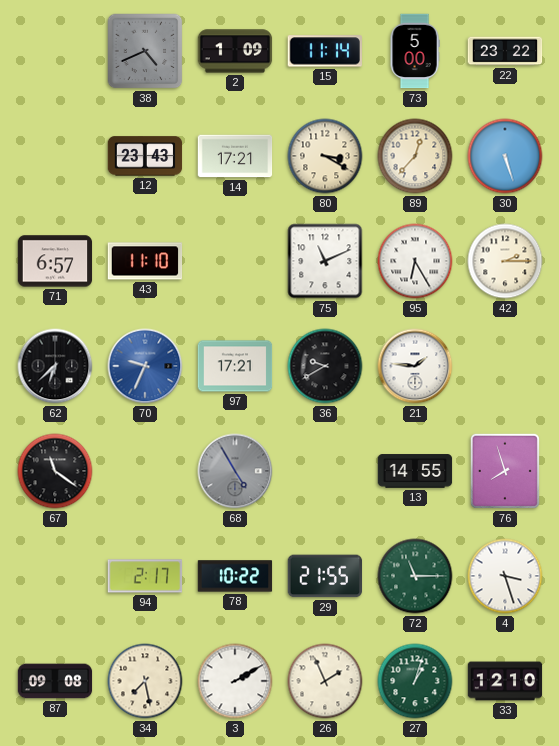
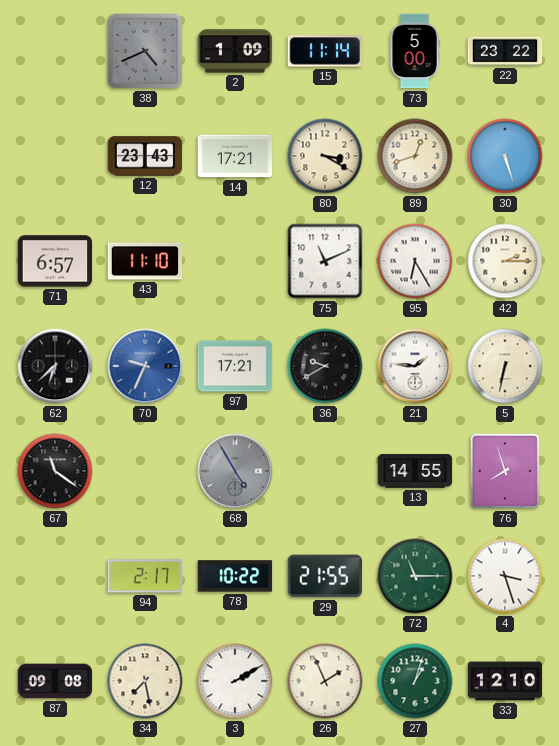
89: 12:37 -> 12:42 (415, 156)
5: none -> 6:32 (505, 366)
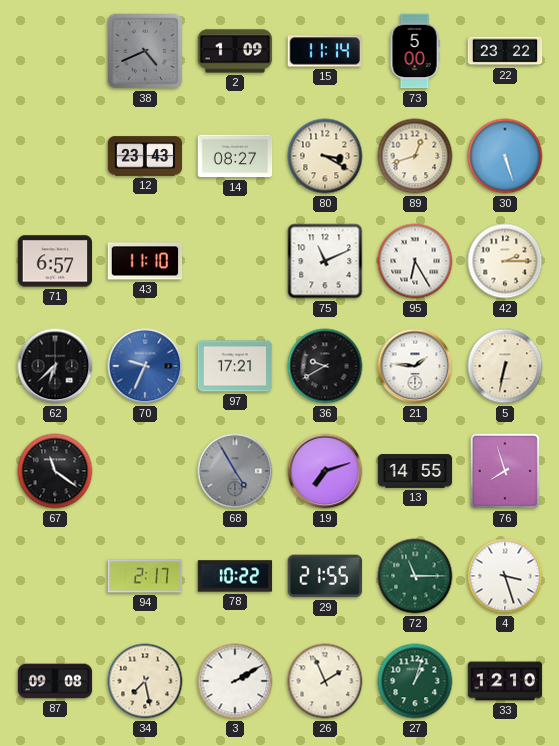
14: 17:21 -> 08:27 (235, 156)
19: none -> 7:12 (325, 471)
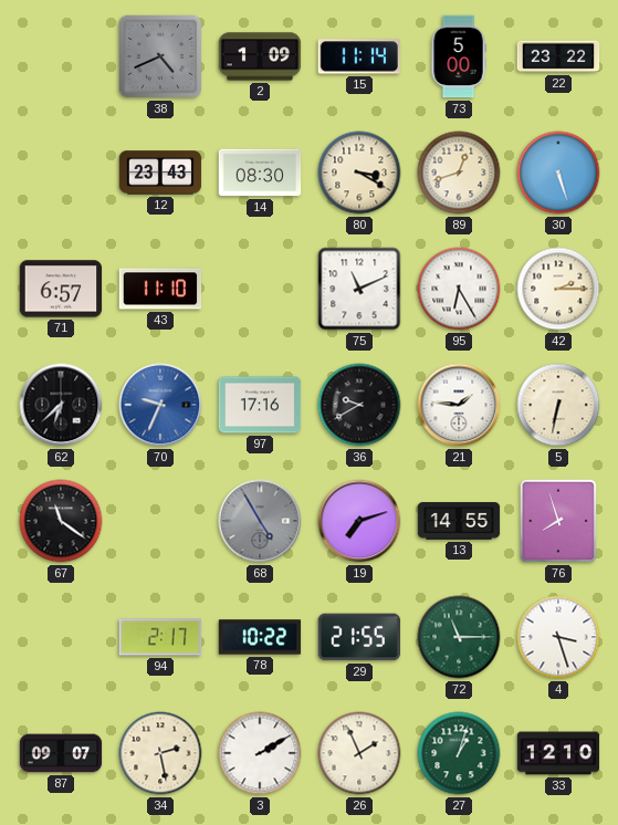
14: 08:27 -> 08:30 (260, 173)
97: 17:21 -> 17:16 (260, 405)
87: 09:08 -> 09:07 (61, 753)
34: 7:28 -> 2:28 (160, 753)
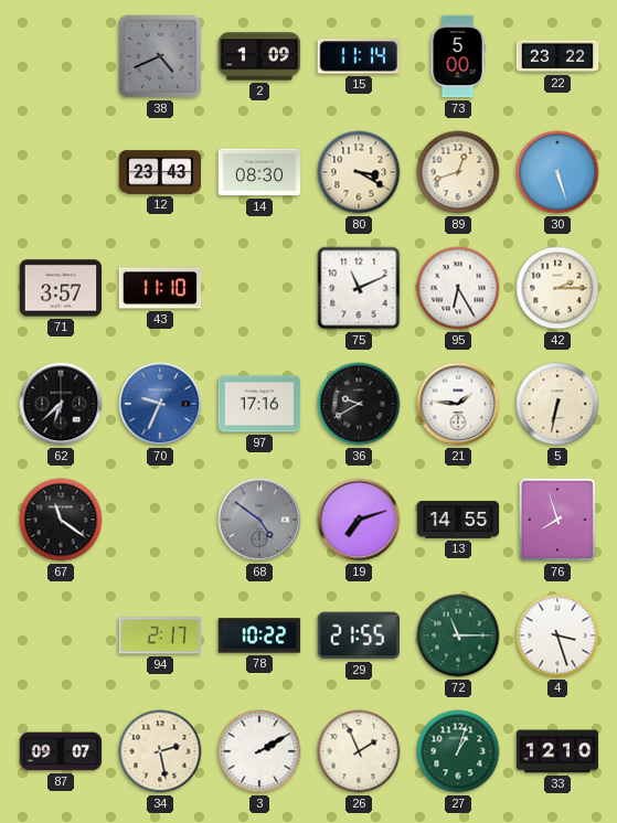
71: 6:57 -> 3:57 (61, 288)
68: 4:55 -> 4:51 (259, 520)
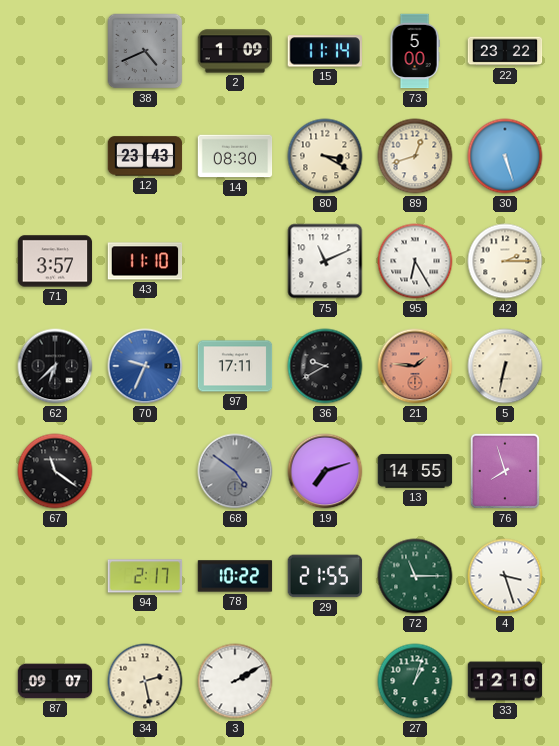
97: 17:16 -> 17:11 (235, 366)
21 dial: white -> salmon (415, 366)
26: 1:56 -> none (359, 751)
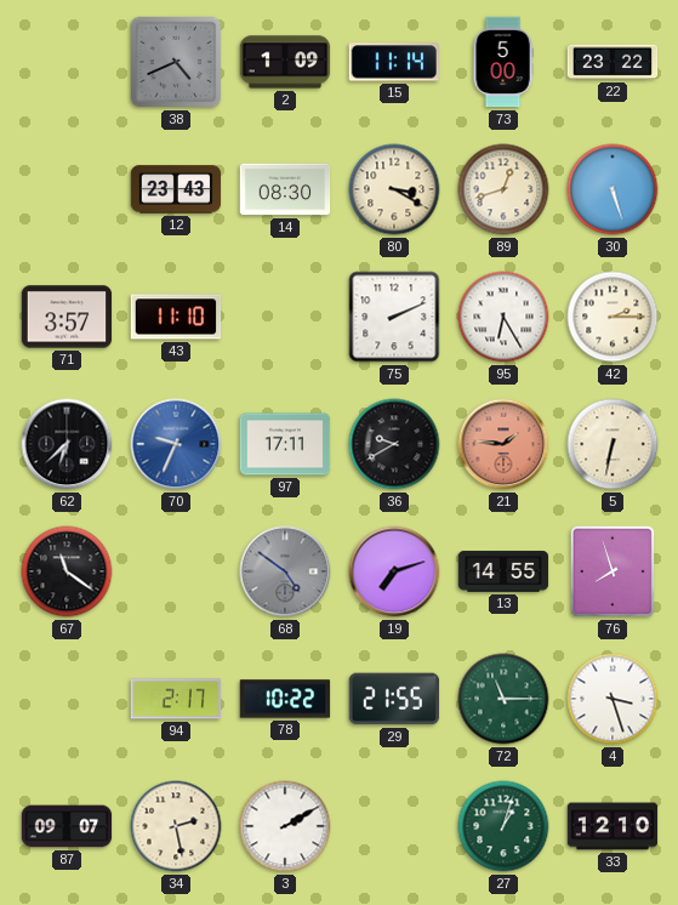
75: 11:11 -> 2:11 (394, 317)
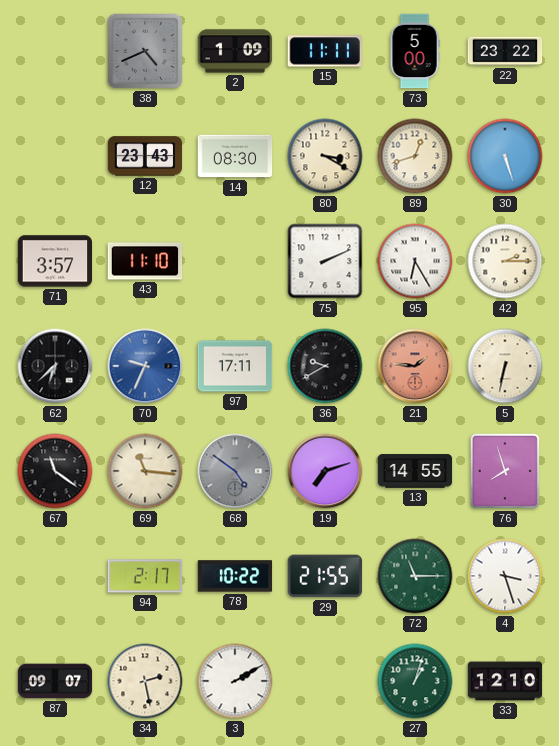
15: 11:14 -> 11:11 (324, 51)
69: none -> 11:16 (145, 471)
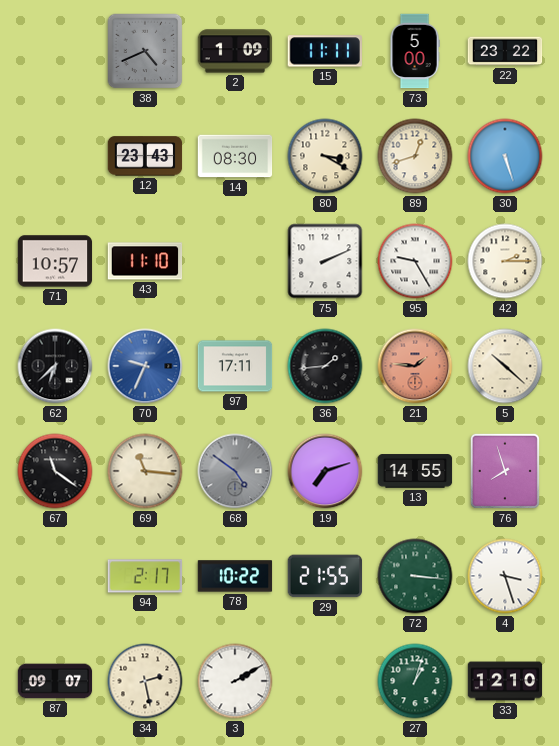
71: 3:57 -> 10:57 (55, 261)
95: 6:25 -> 9:25 (415, 261)
36: 9:40 -> 1:44 (325, 366)
5: 6:32 -> 10:22 (505, 366)
72: 11:15 -> 3:16 (415, 576)
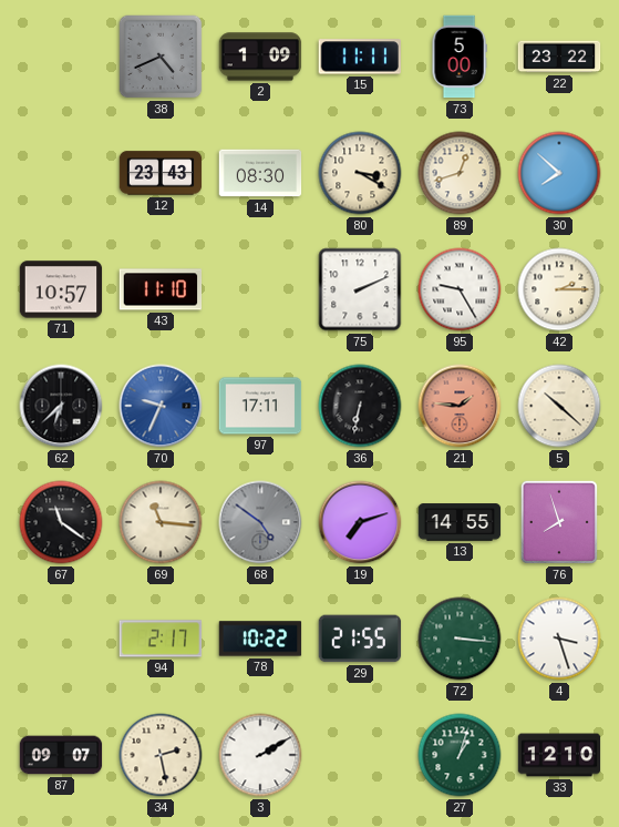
30: 5:27 -> 7:52 (559, 173)
36: 1:44 -> 6:32 (360, 406)
